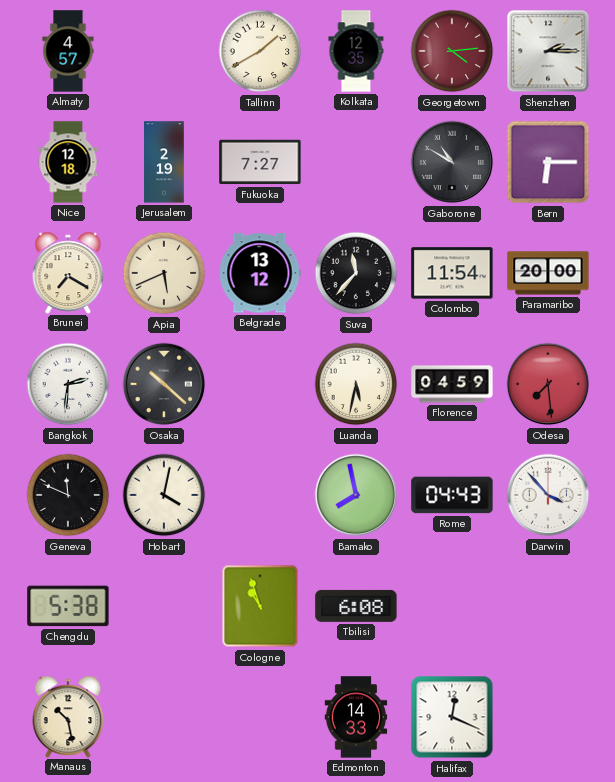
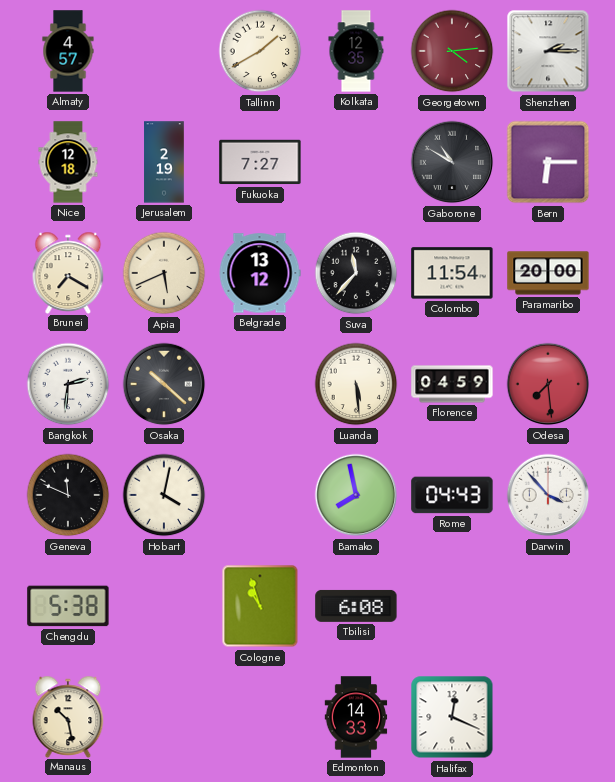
Luanda: 5:32 -> 5:29 (356, 384)
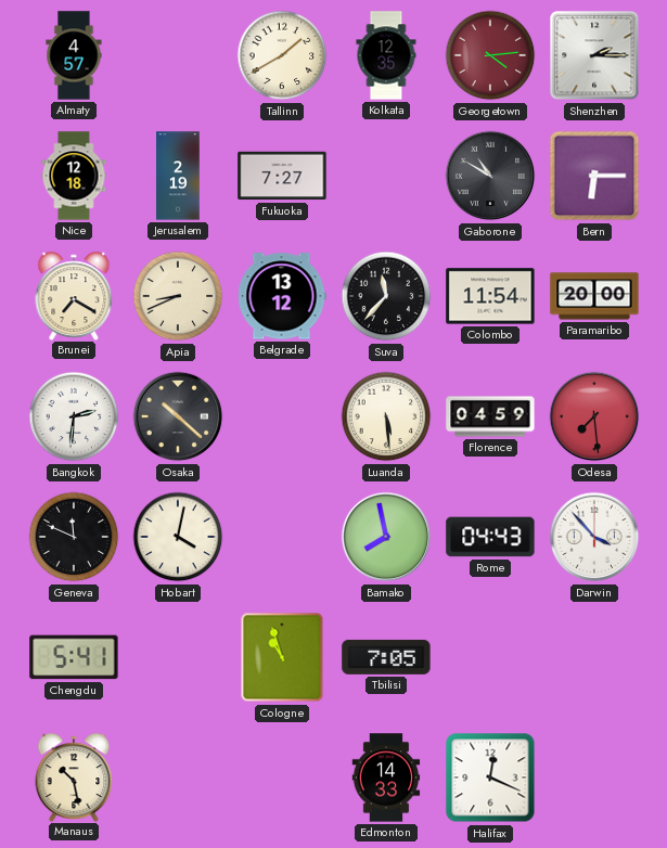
Apia: 5:41 -> 8:41 (178, 296)
Chengdu: 5:38 -> 5:41 (74, 657)
Tbilisi: 6:08 -> 7:05 (386, 657)
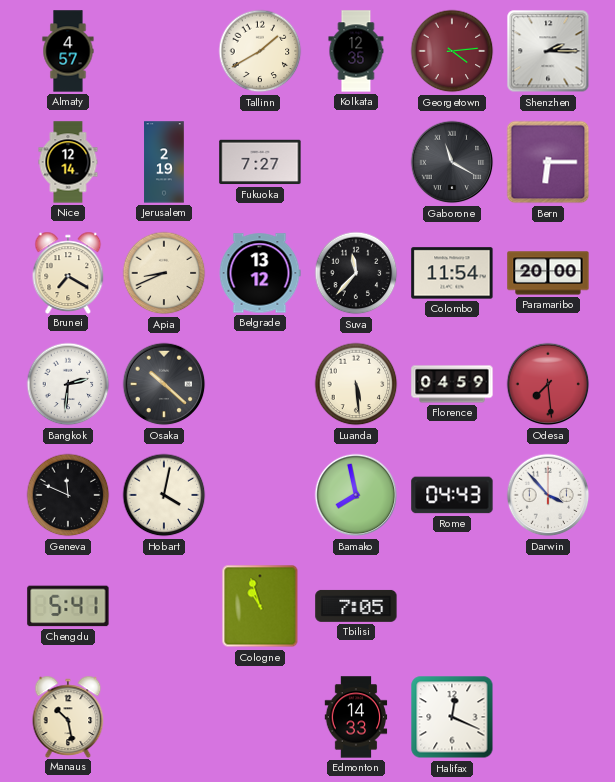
Nice: 12:18 -> 12:14 (68, 162)
Gaborone: 10:50 -> 11:20 (452, 162)
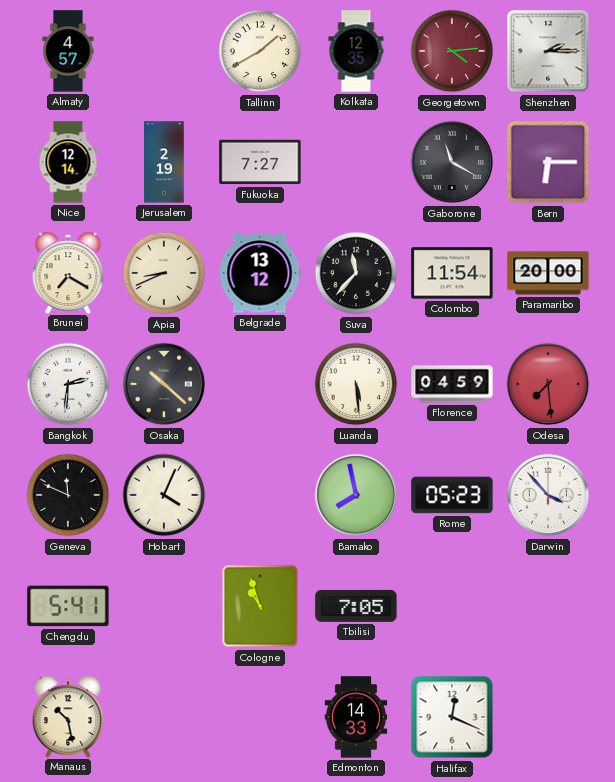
Hobart: 4:02 -> 4:04 (164, 495)
Rome: 04:43 -> 05:23 (452, 495)
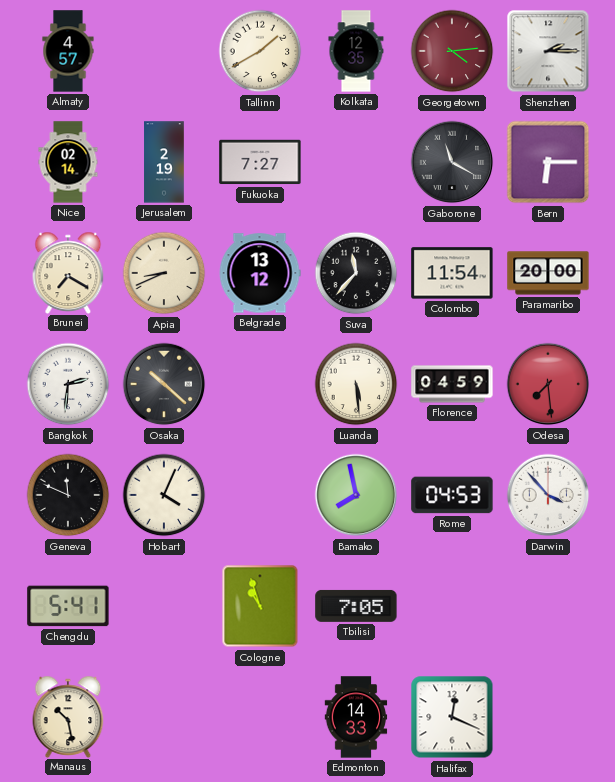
Nice: 12:14 -> 02:14 (68, 162)
Rome: 05:23 -> 04:53 (452, 495)
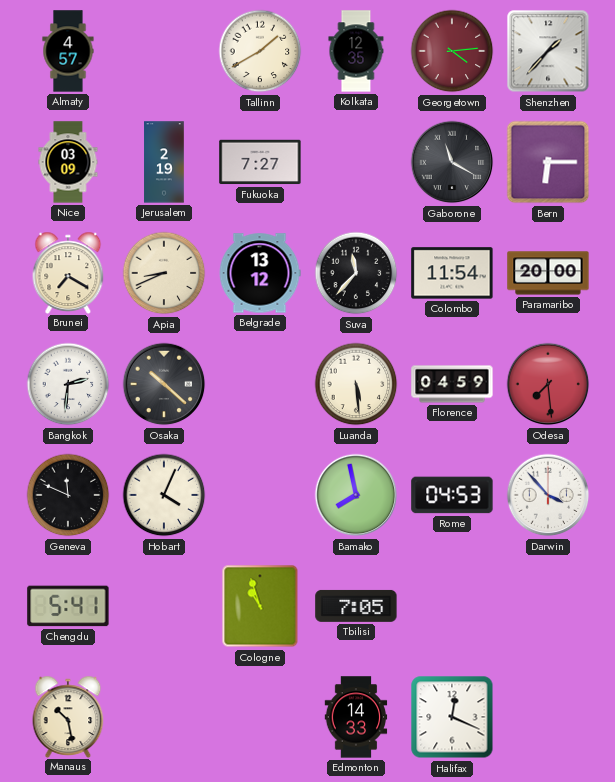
Shenzhen: 2:15 -> 1:37 (548, 51)
Nice: 02:14 -> 03:09 (68, 162)
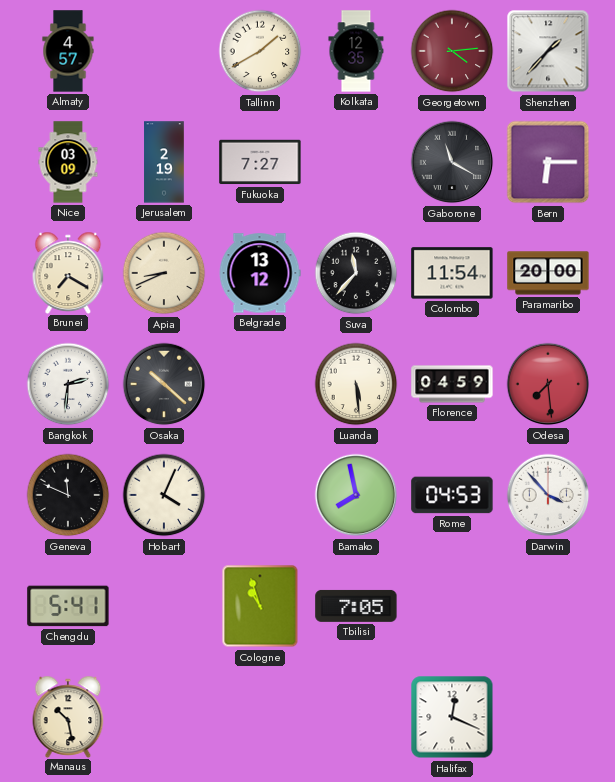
Edmonton: 14:33 -> none (356, 717)
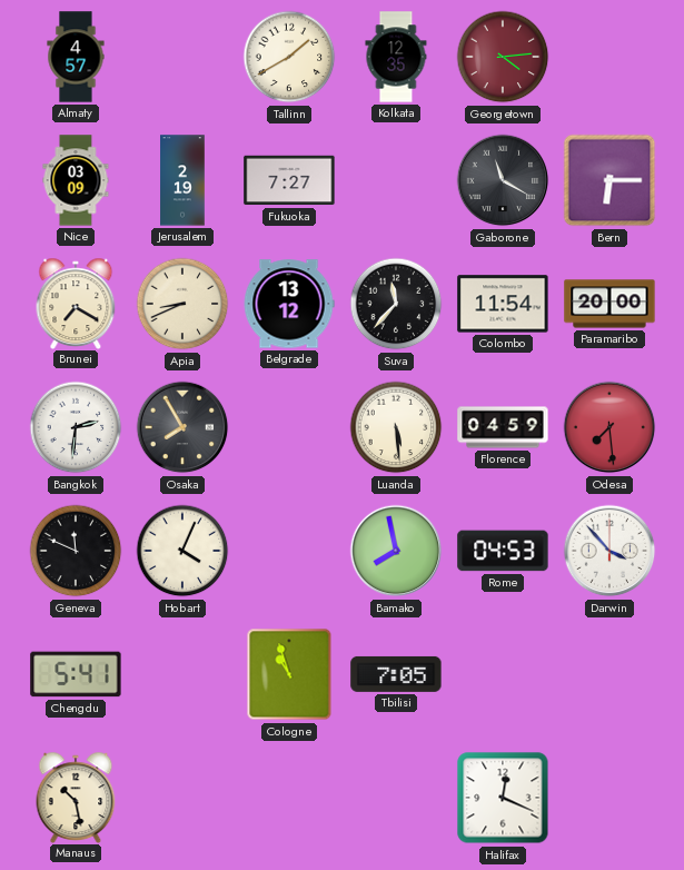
Shenzhen: 1:37 -> none (548, 51)
Osaka: 10:22 -> 7:55 (182, 427)
